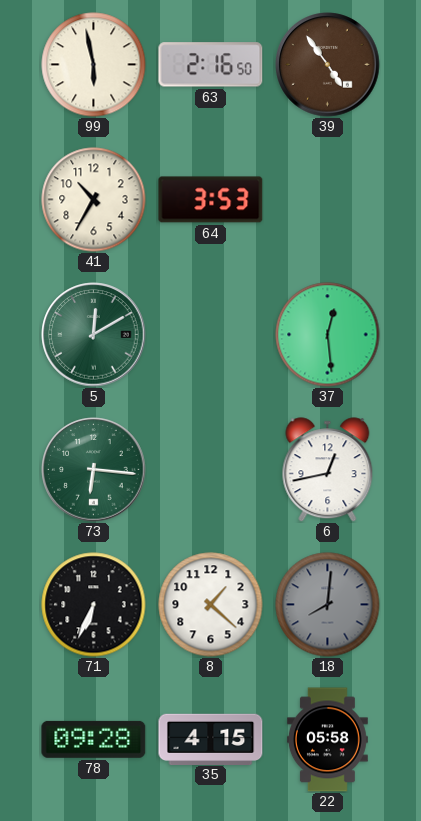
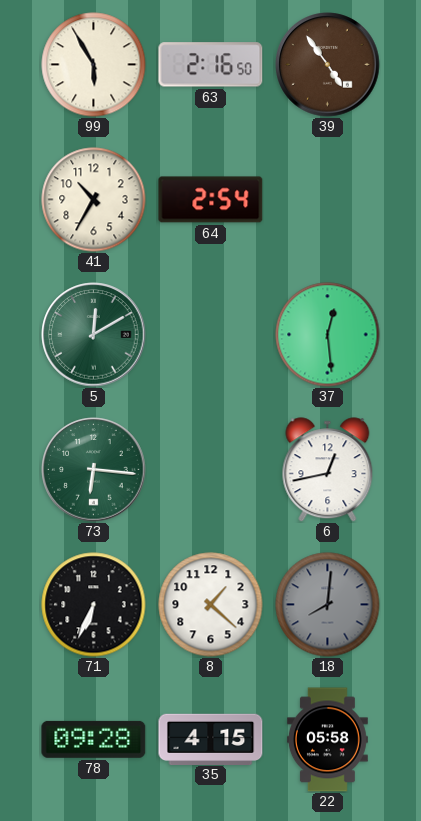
99: 5:58 -> 5:55 (94, 65)
64: 3:53 -> 2:54 (211, 200)
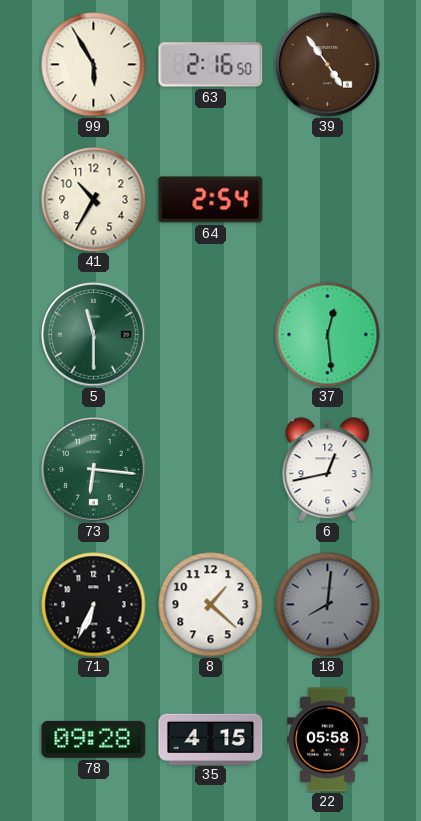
5: 12:10 -> 11:30 (94, 335)
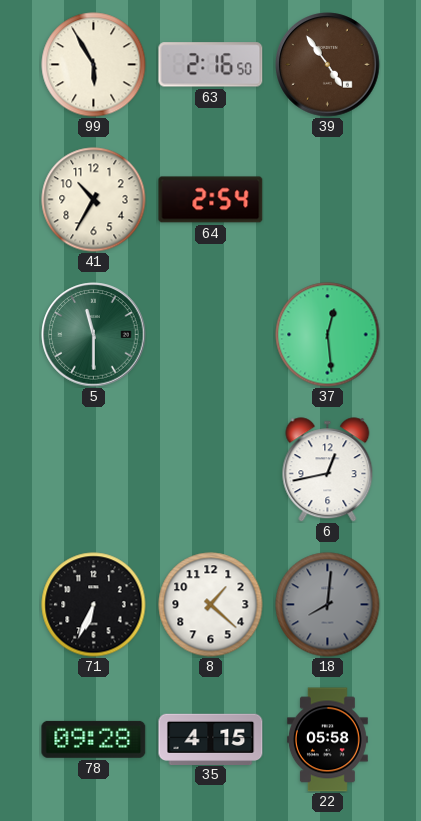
73: 6:16 -> none (94, 470)
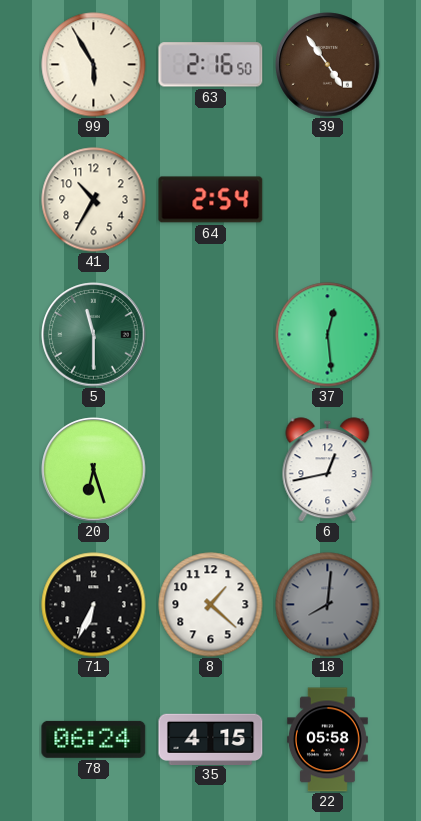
20: none -> 6:27 (94, 470)
78: 09:28 -> 06:24 (94, 739)
